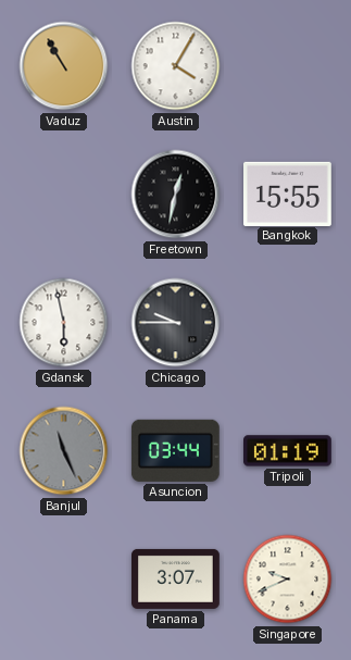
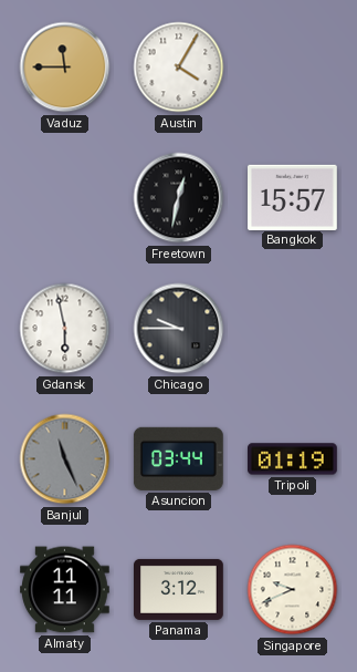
Vaduz: 10:55 -> 11:45 (65, 68)
Bangkok: 15:55 -> 15:57 (293, 197)
Almaty: none -> 11:11 (65, 590)
Panama: 3:07 -> 3:12 (179, 589)
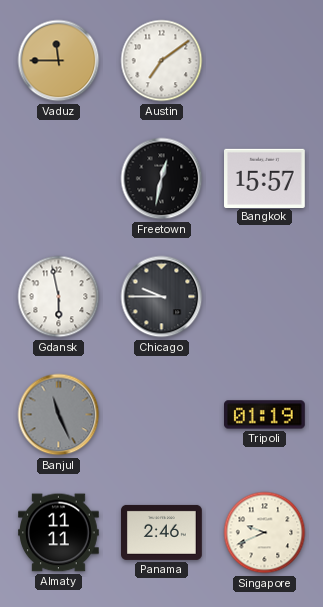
Austin: 4:05 -> 7:09 (162, 61)
Asuncion: 03:44 -> none (178, 458)
Panama: 3:12 -> 2:46 (162, 532)
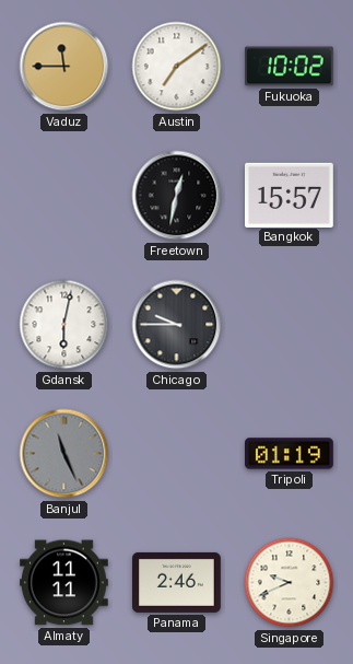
Fukuoka: none -> 10:02 (290, 67)
Gdansk: 5:58 -> 6:02 (64, 325)
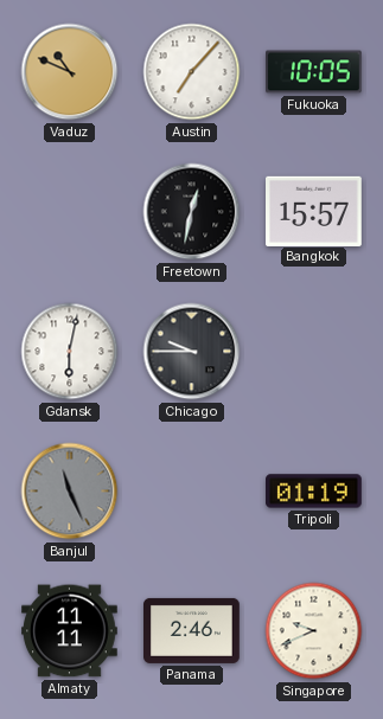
Vaduz: 11:45 -> 10:49 (70, 72)
Austin: 7:09 -> 7:07 (192, 72)
Fukuoka: 10:02 -> 10:05 (314, 72)
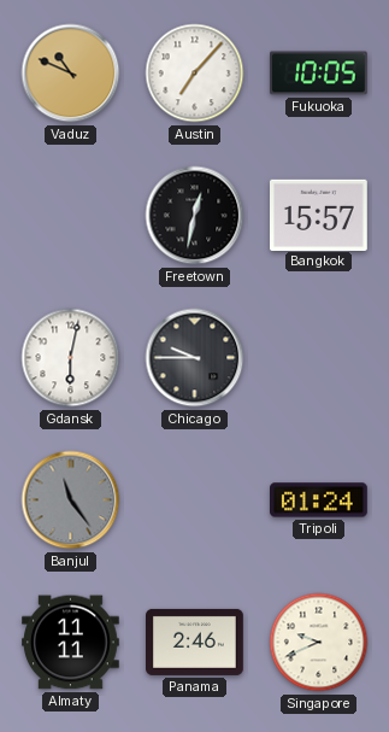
Banjul: 11:26 -> 11:24 (71, 500)
Tripoli: 01:19 -> 01:24 (319, 500)
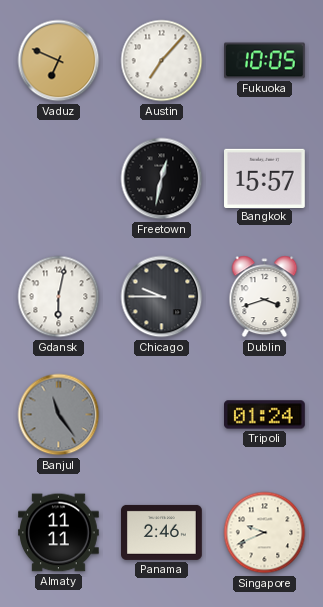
Vaduz: 10:49 -> 6:49 (59, 61)
Dublin: none -> 3:42 (265, 297)
